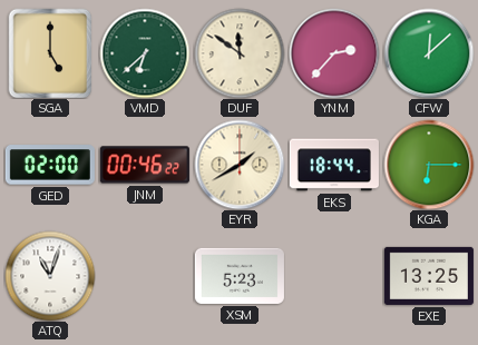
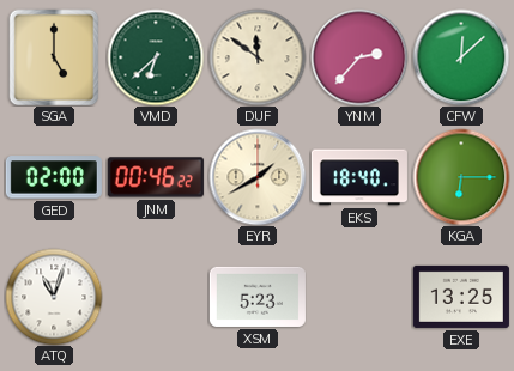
EKS: 18:44 -> 18:40 (359, 177)
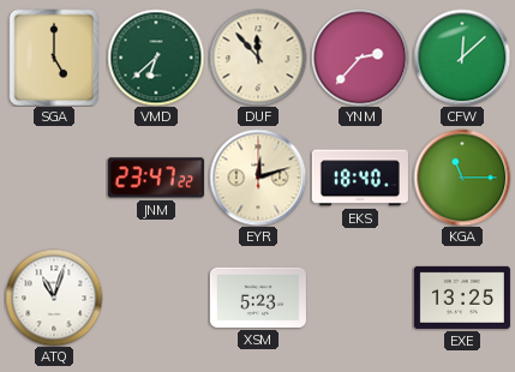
DUF: 11:51 -> 11:53 (258, 58)
GED: 02:00 -> none (54, 177)
JNM: 00:46 -> 23:47 (156, 178)
EYR: 1:40 -> 12:12 (258, 178)
KGA: 6:15 -> 11:15 (462, 178)
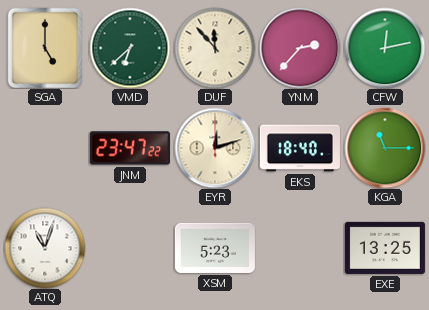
CFW: 12:08 -> 12:13 (385, 48)
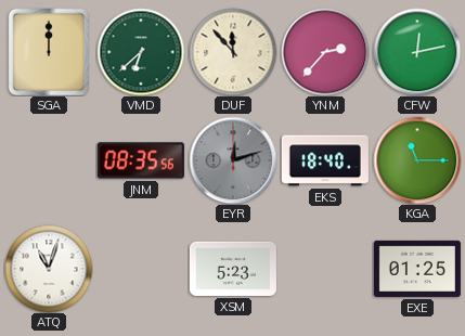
SGA: 5:00 -> 12:00 (49, 52)
JNM: 23:47 -> 08:35 (141, 160)
EYR dial: cream -> grey (233, 160)
EXE: 13:25 -> 01:25 (417, 269)
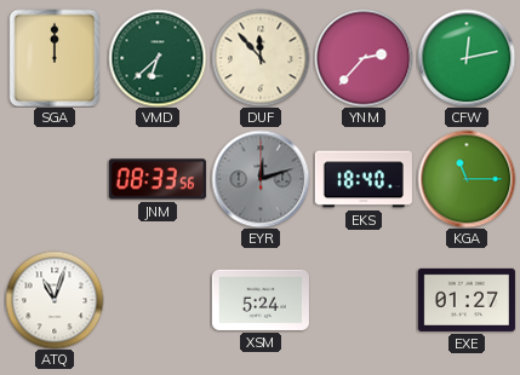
JNM: 08:35 -> 08:33 (158, 179)
XSM: 5:23 -> 5:24 (261, 300)
EXE: 01:25 -> 01:27 (467, 300)
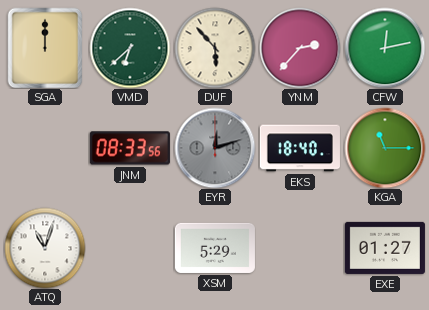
DUF: 11:53 -> 5:53 (215, 48)
XSM: 5:24 -> 5:29 (215, 248)
